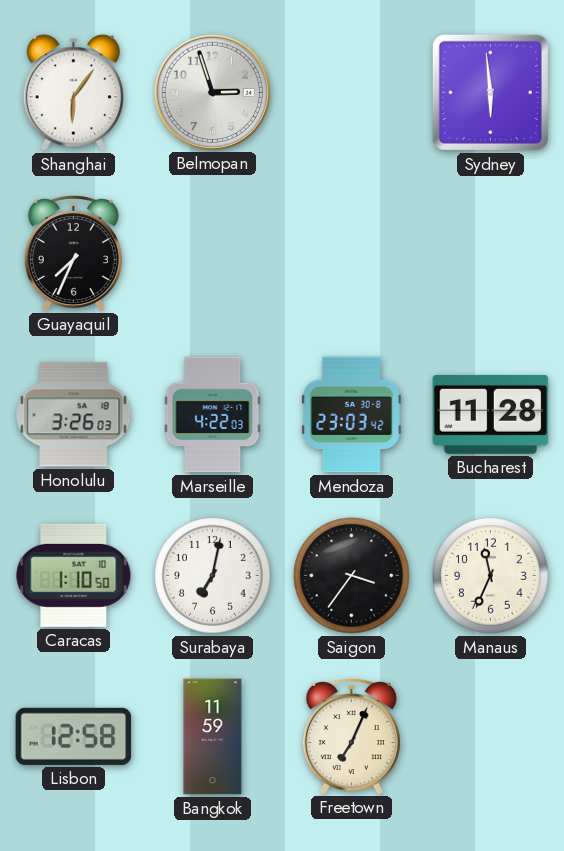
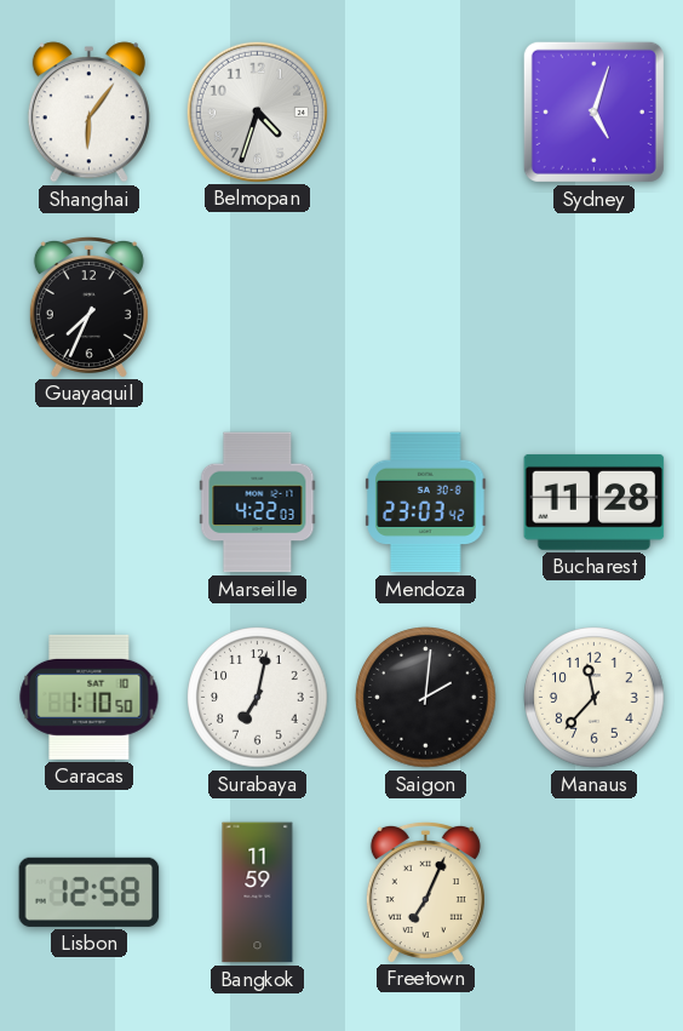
Belmopan: 2:57 -> 4:33 (257, 111)
Sydney: 5:59 -> 5:03 (593, 111)
Honolulu: 3:26 -> none (74, 415)
Saigon: 3:36 -> 2:01 (426, 698)
Manaus: 11:34 -> 11:37 (595, 698)
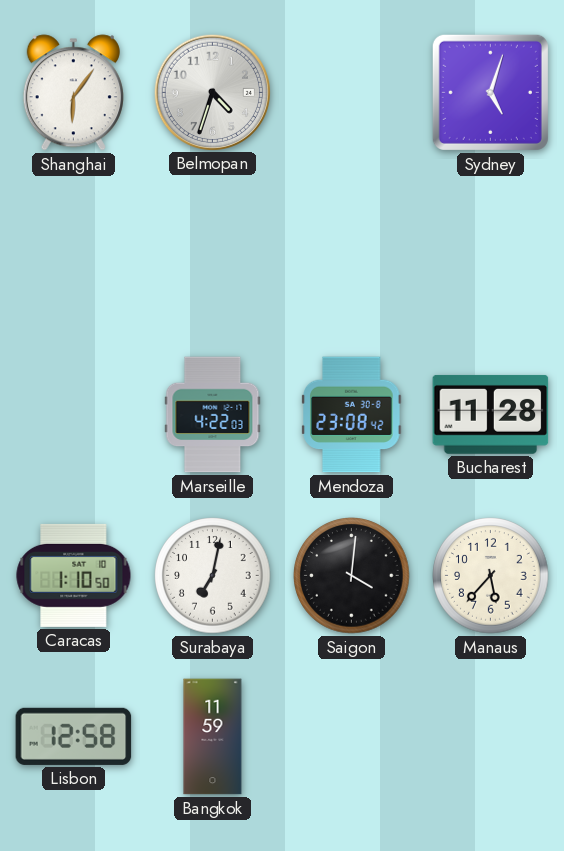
Guayaquil: 7:34 -> none (88, 307)
Mendoza: 23:03 -> 23:08 (352, 415)
Saigon: 2:01 -> 4:01 (352, 576)
Manaus: 11:37 -> 5:37 (491, 576)
Freetown: 7:04 -> none (425, 892)
